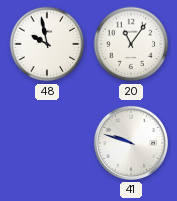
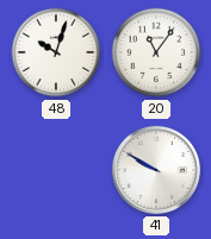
48: 9:58 -> 10:03 (56, 52)
41: 9:48 -> 9:50 (156, 170)
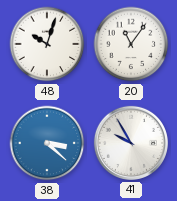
38: none -> 3:22 (47, 143)
41: 9:50 -> 9:55 (131, 143)
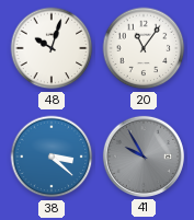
41 dial: white -> grey (144, 157)
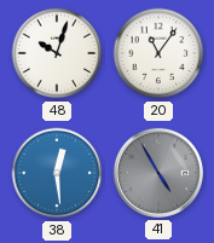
38: 3:22 -> 12:29 (57, 173)
41: 9:55 -> 4:55 (158, 173)
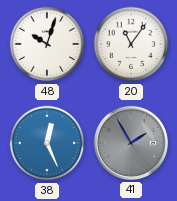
38: 12:29 -> 12:26 (47, 143)
41: 4:55 -> 1:55 (131, 143)
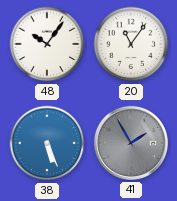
48: 10:03 -> 10:06 (47, 44)
38: 12:26 -> 5:26 (47, 143)
